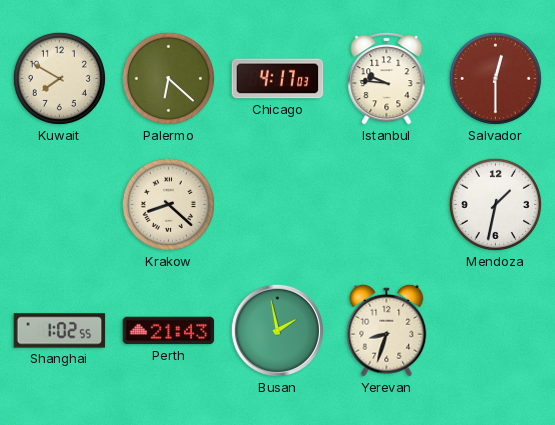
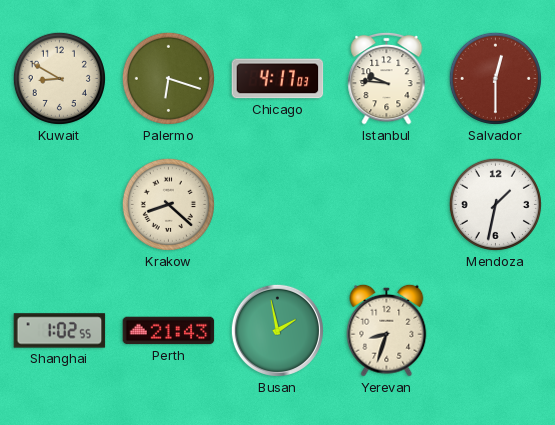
Kuwait: 7:50 -> 8:50 (59, 78)
Palermo: 6:22 -> 6:18 (168, 78)
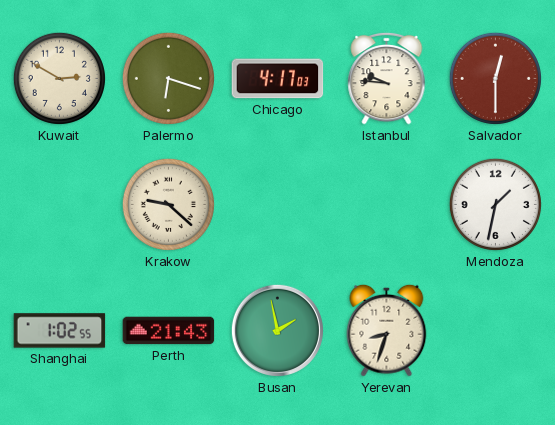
Kuwait: 8:50 -> 2:50 (59, 78)
Krakow: 8:22 -> 9:22 (168, 204)
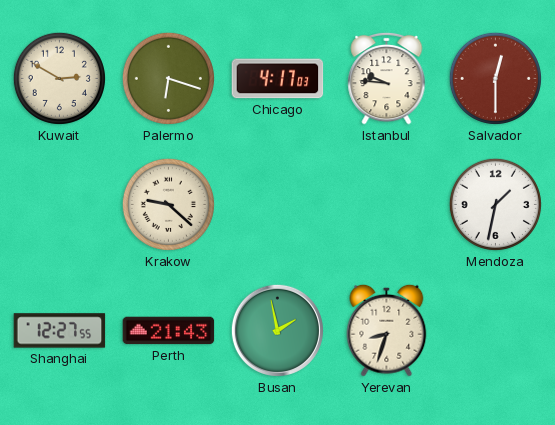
Shanghai: 1:02 -> 12:27 (60, 331)
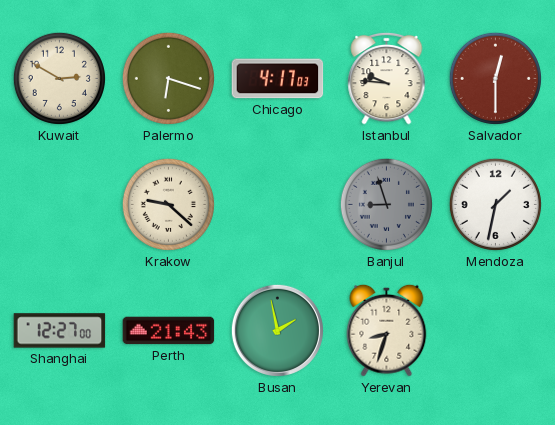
Banjul: none -> 8:57 (386, 204)
Shanghai: 12:27:55 -> 12:27:00 (60, 331)
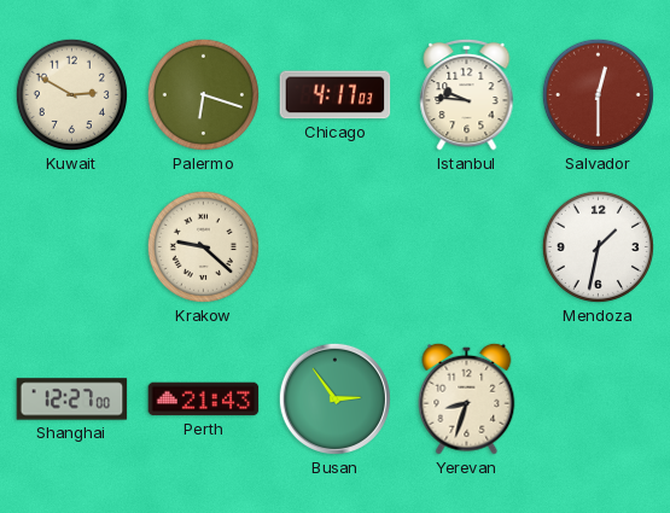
Banjul: 8:57 -> none (386, 204)
Busan: 1:58 -> 2:54 (334, 398)
